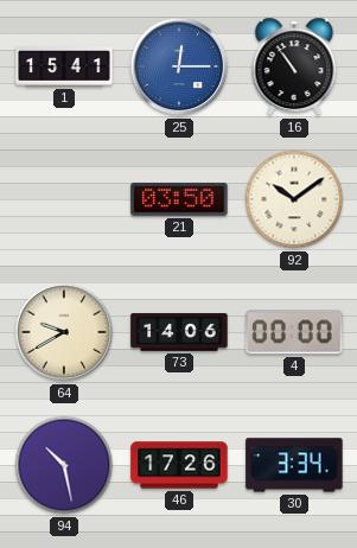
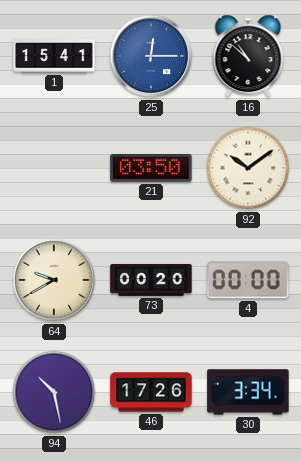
16: 10:54 -> 10:52 (248, 56)
73: 14:06 -> 00:20 (151, 280)
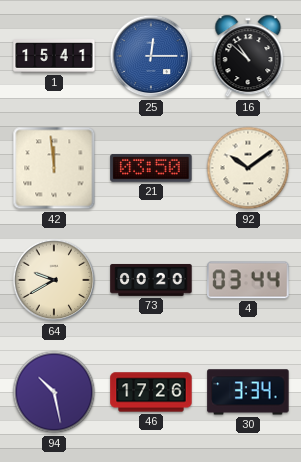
42: none -> 11:59 (54, 168)
4: 00:00 -> 03:44 (248, 280)
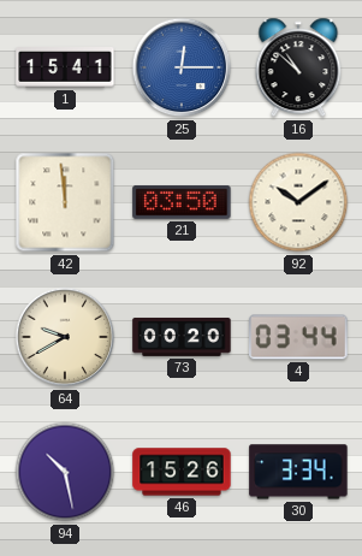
46: 17:26 -> 15:26 (182, 472)
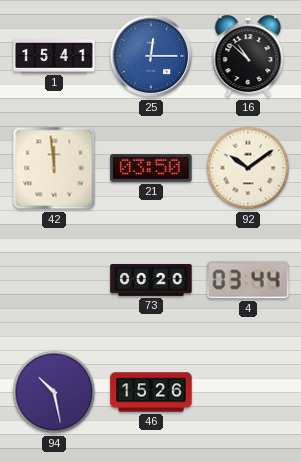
64: 9:40 -> none (65, 337)
30: 3:34 -> none (298, 472)
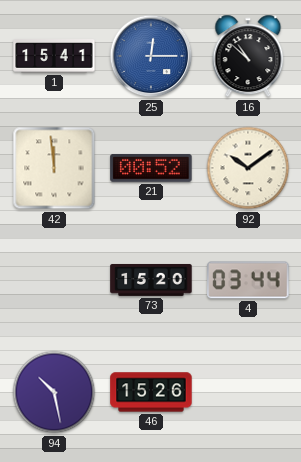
21: 03:50 -> 00:52 (151, 168)
73: 00:20 -> 15:20 (151, 280)
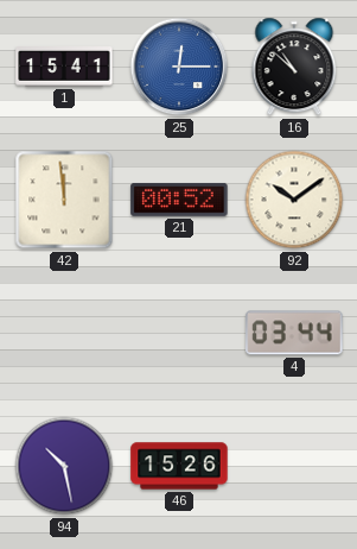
73: 15:20 -> none (151, 280)
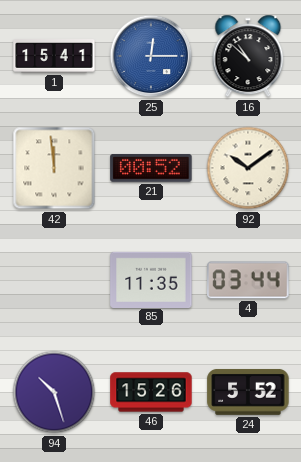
85: none -> 11:35 (151, 279)
94: 10:28 -> 10:27 (54, 392)
24: none -> 5:52 (248, 392)
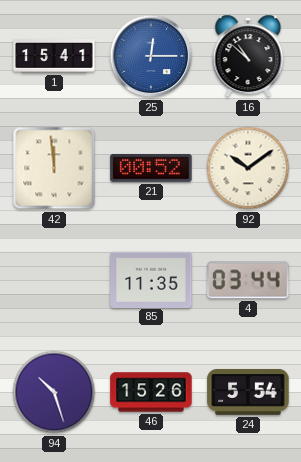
24: 5:52 -> 5:54 (248, 392)
